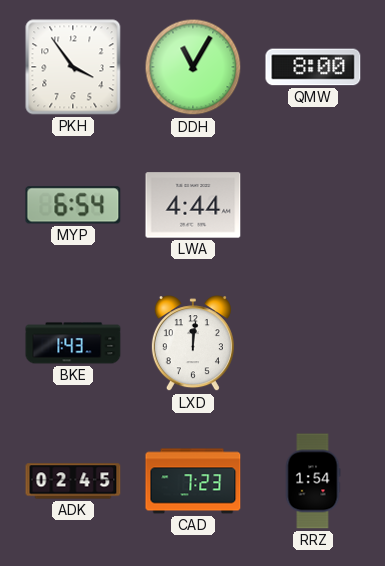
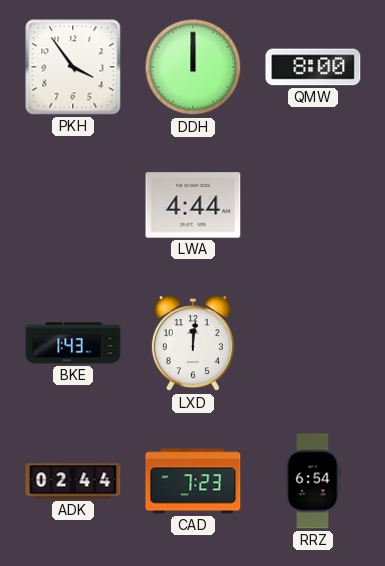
DDH: 11:05 -> 12:00 (193, 67)
MYP: 6:54 -> none (73, 205)
ADK: 02:45 -> 02:44 (73, 481)
RRZ: 1:54 -> 6:54 (313, 481)
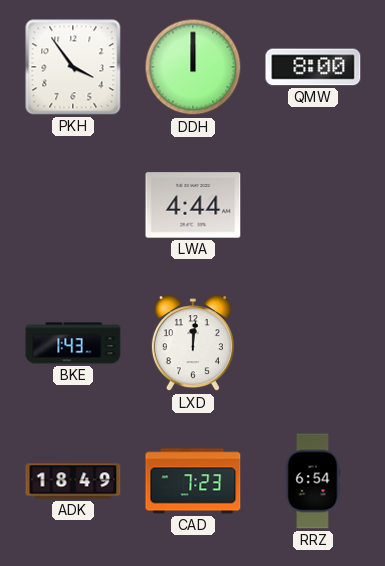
ADK: 02:44 -> 18:49 (73, 481)
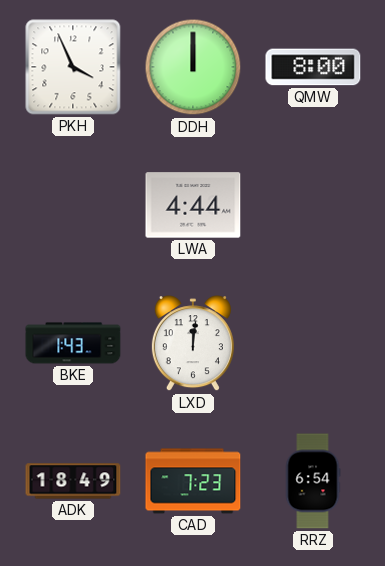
PKH: 3:54 -> 3:56 (73, 67)
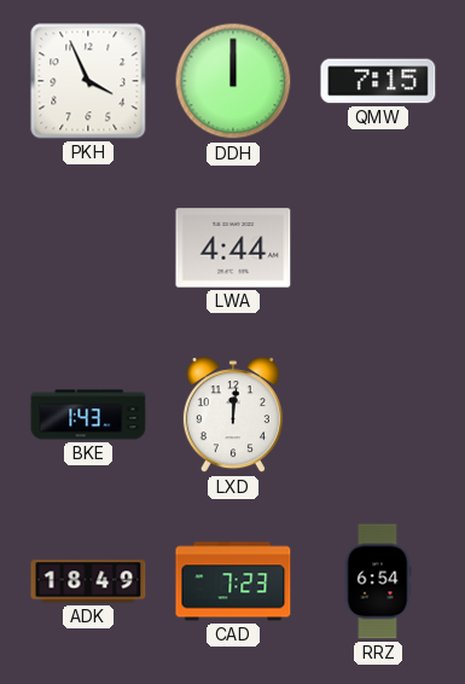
QMW: 8:00 -> 7:15 (378, 81)
